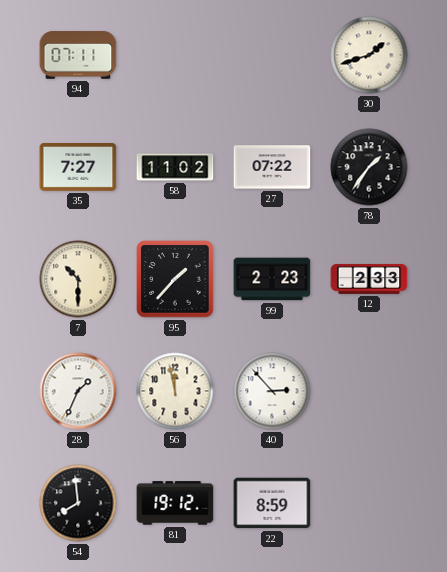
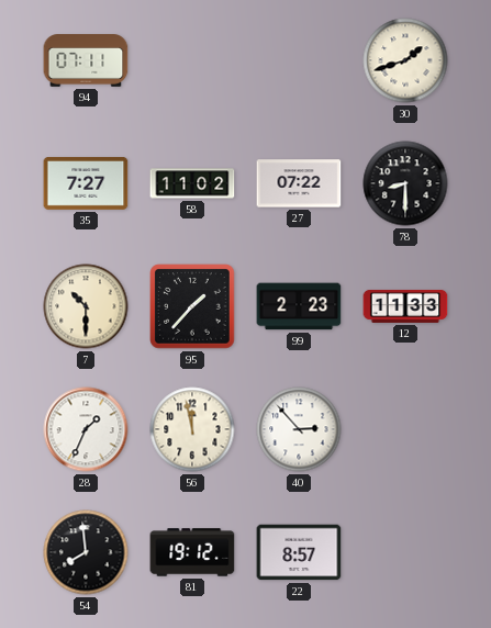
78: 1:36 -> 8:30 (405, 183)
12: 2:33 -> 11:33 (405, 306)
22: 8:59 -> 8:57 (299, 552)
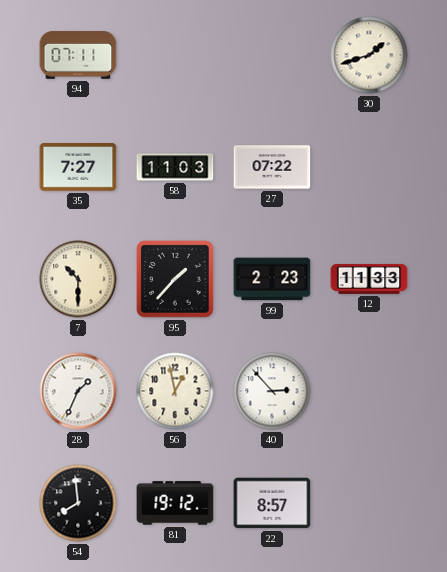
58: 11:02 -> 11:03 (175, 167)
78: 8:30 -> none (405, 183)
56: 11:58 -> 12:58 (175, 391)
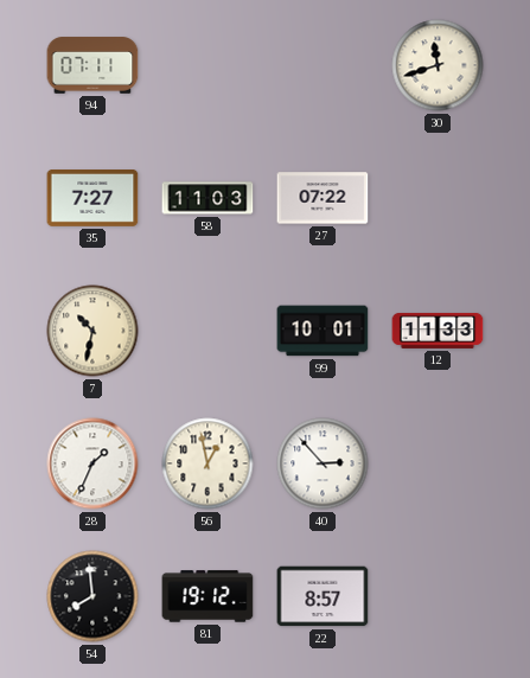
30: 1:42 -> 11:42 (438, 65)
7: 10:30 -> 10:32 (92, 331)
95: 1:37 -> none (175, 279)
99: 2:23 -> 10:01 (323, 331)
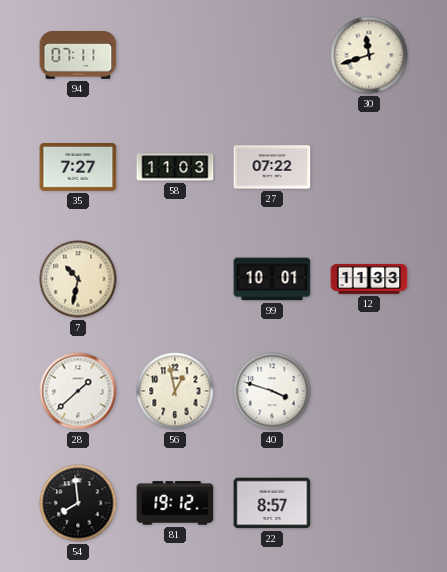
28: 1:34 -> 1:38 (78, 391)
40: 2:53 -> 3:48 (272, 391)
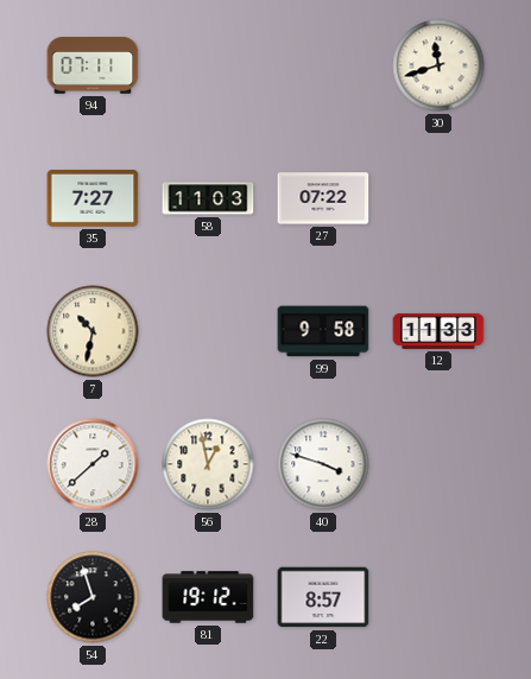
99: 10:01 -> 9:58 (323, 331)
54: 7:59 -> 7:57 (93, 597)
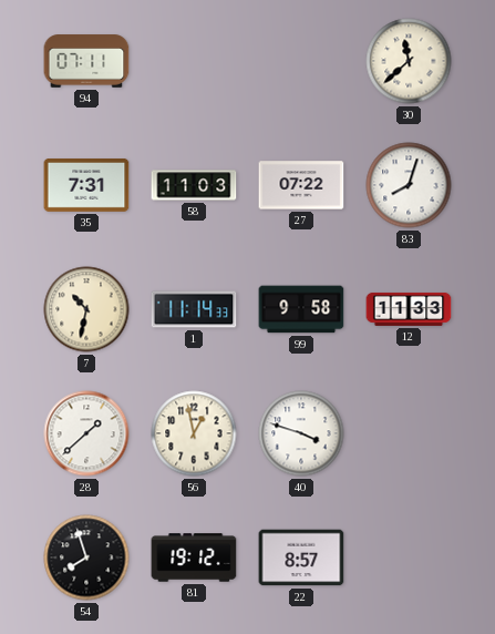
30: 11:42 -> 11:38 (409, 61)
35: 7:27 -> 7:31 (86, 186)
83: none -> 8:03 (409, 185)
1: none -> 11:14 (194, 309)
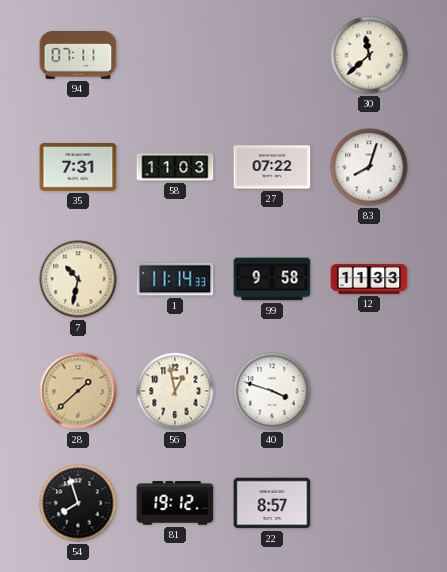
28 dial: white -> champagne (78, 391)
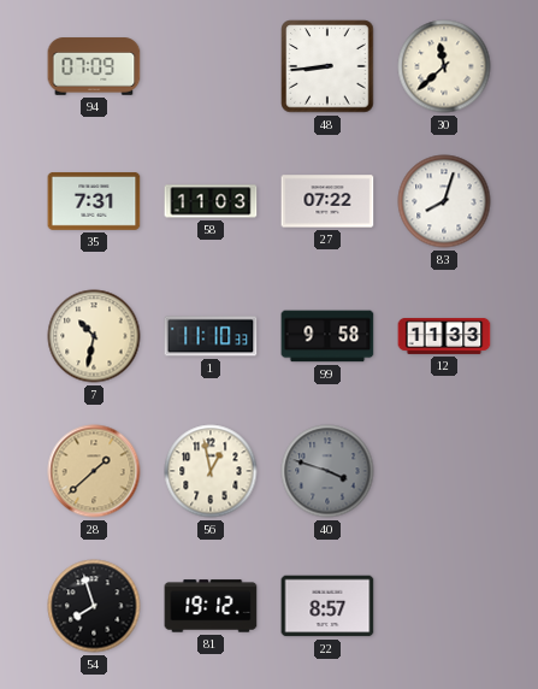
94: 07:11 -> 07:09 (94, 66)
48: none -> 8:44 (327, 66)
1: 11:14 -> 11:10 (211, 336)
40 dial: white -> grey (327, 471)
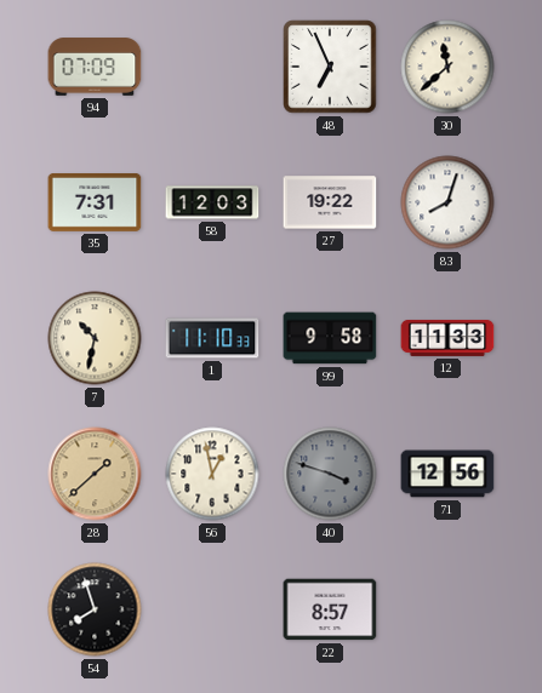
48: 8:44 -> 6:56 (330, 67)
58: 11:03 -> 12:03 (212, 202)
27: 07:22 -> 19:22 (330, 202)
71: none -> 12:56 (447, 474)
81: 19:12 -> none (211, 606)
